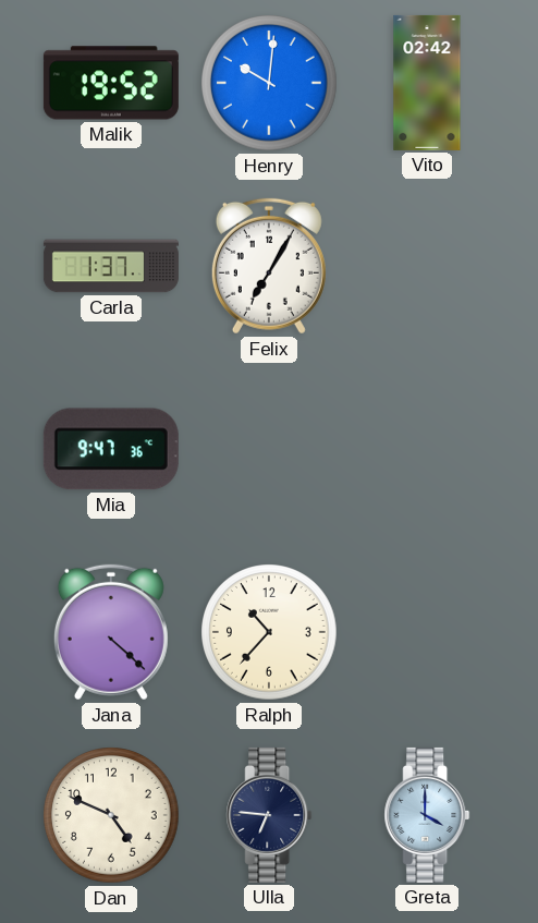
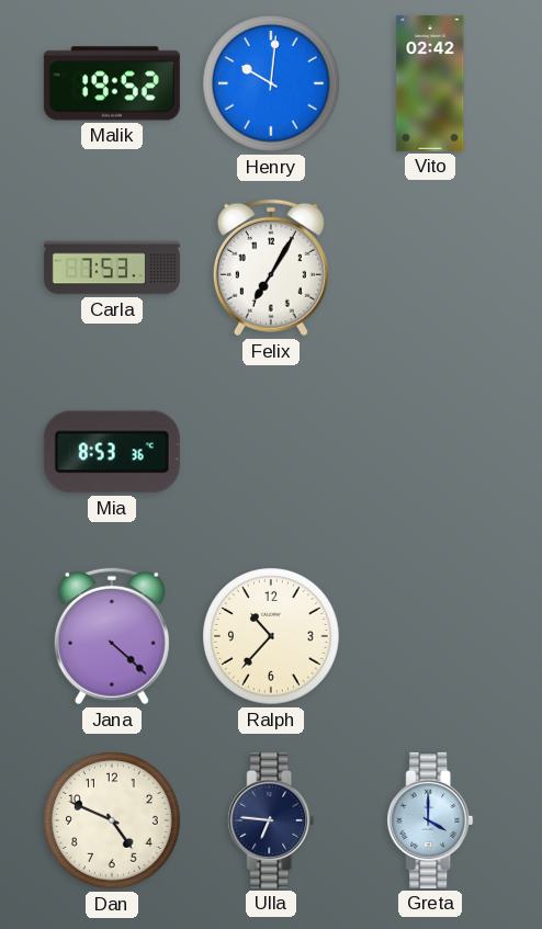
Carla: 1:37 -> 7:53 (112, 268)
Mia: 9:47 -> 8:53 (112, 452)
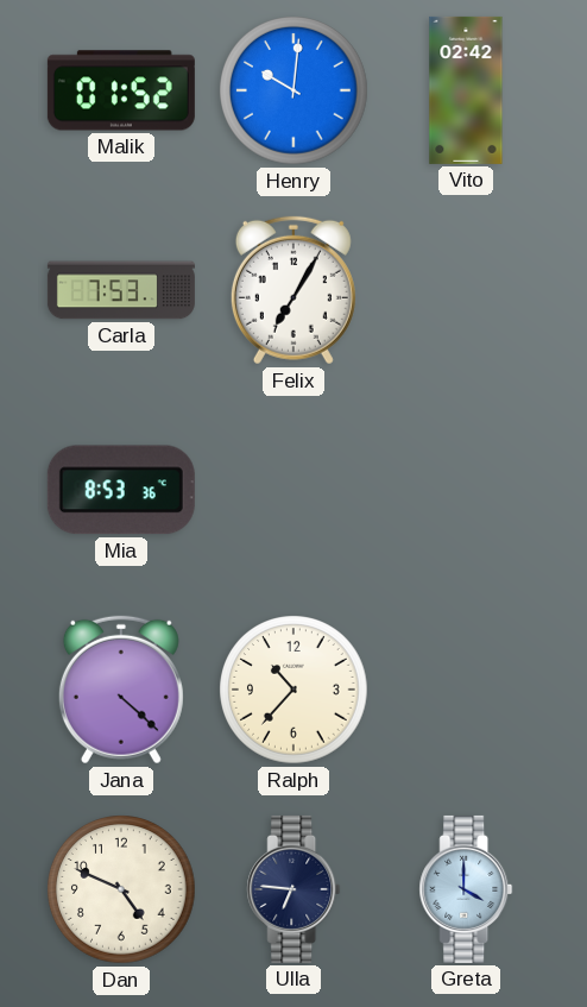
Malik: 19:52 -> 01:52 (121, 90)
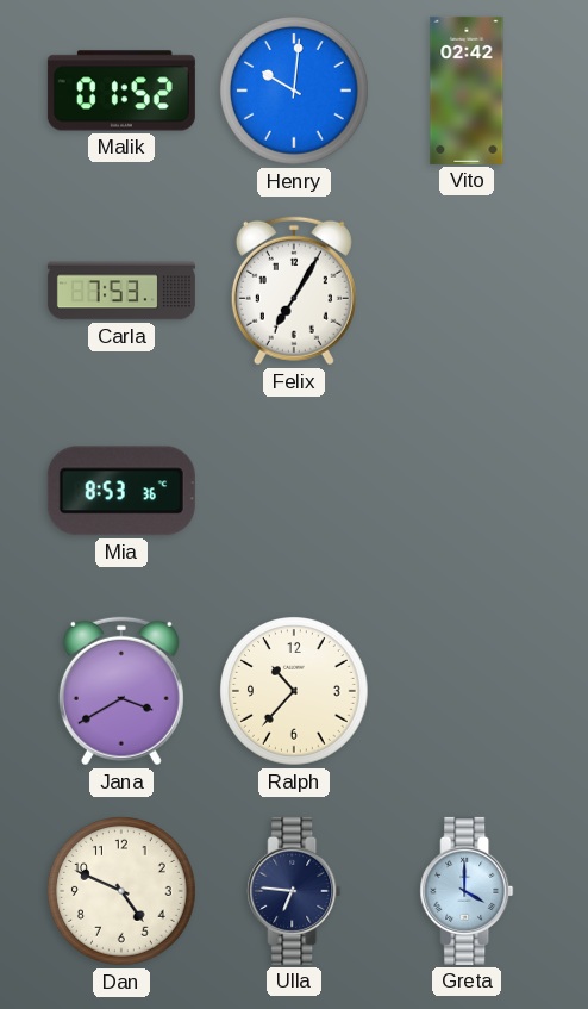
Jana: 4:22 -> 3:40 (121, 691)
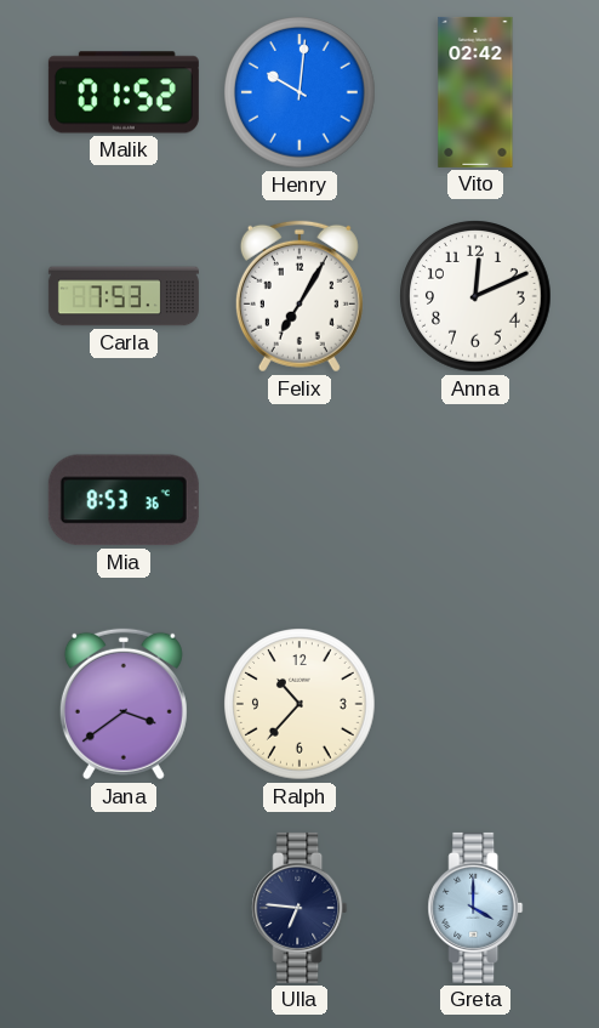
Anna: none -> 12:11 (475, 296)
Jana: 3:40 -> 3:39 (124, 704)
Dan: 4:49 -> none (121, 891)
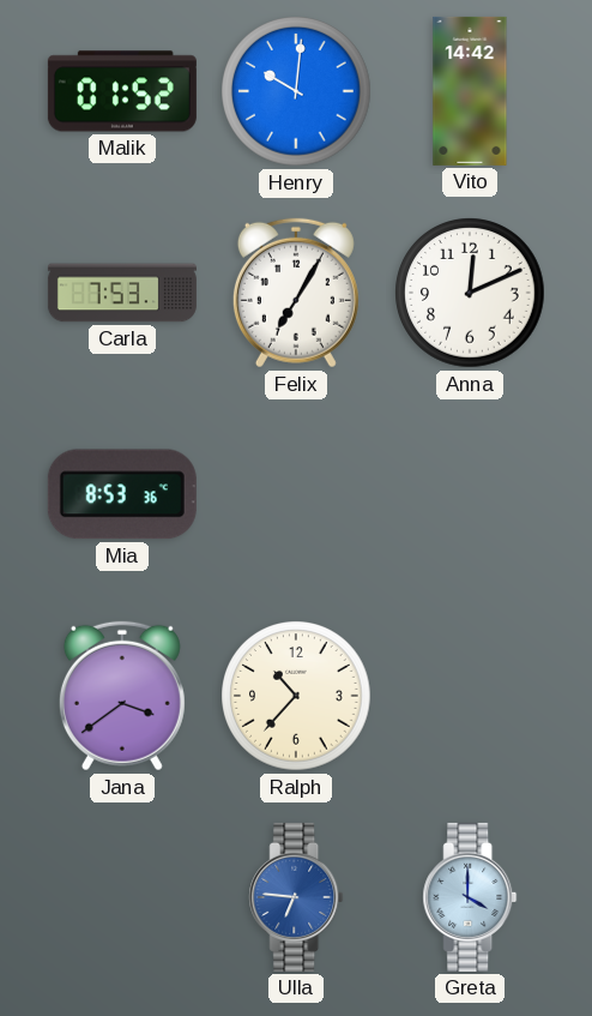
Vito: 02:42 -> 14:42 (470, 91)
Ulla dial: navy -> blue (296, 897)
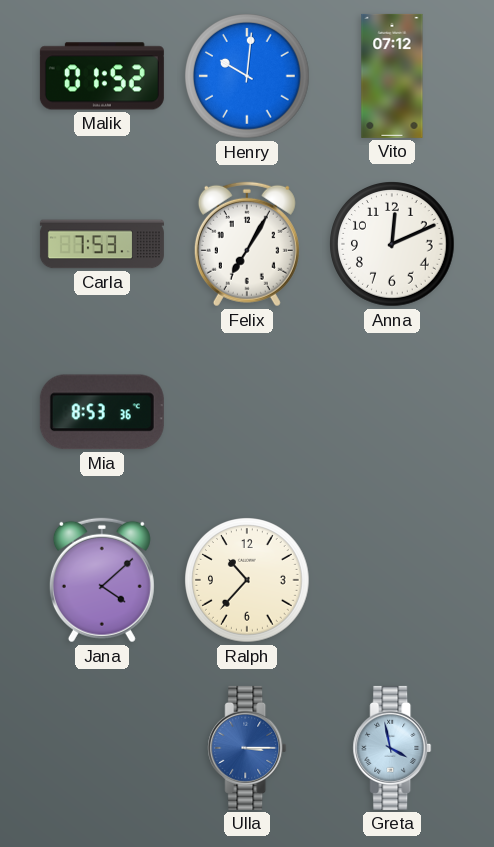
Vito: 14:42 -> 07:12 (392, 76)
Jana: 3:39 -> 4:08 (102, 580)
Ulla: 6:46 -> 3:15 (247, 748)
Greta: 4:00 -> 3:58 (392, 748)
